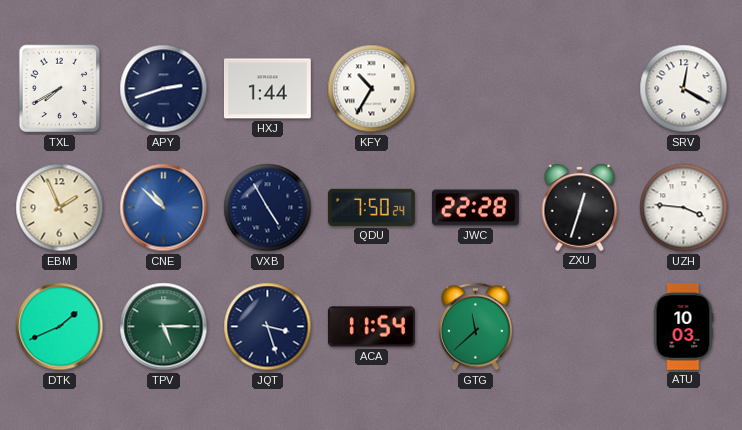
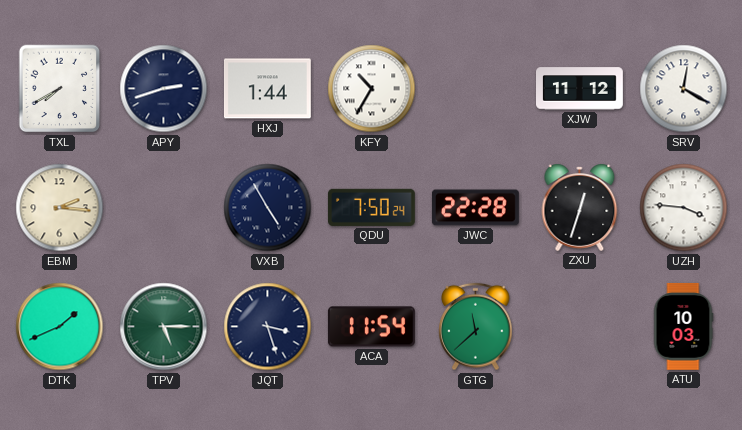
XJW: none -> 11:12 (580, 89)
EBM: 1:56 -> 2:16 (60, 208)
CNE: 10:52 -> none (164, 208)
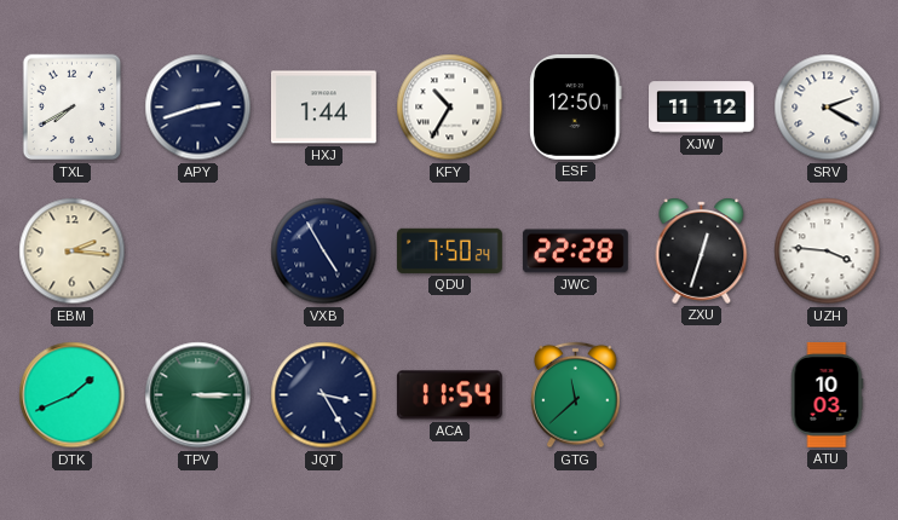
ESF: none -> 12:50 (576, 106)
SRV: 12:20 -> 2:20 (828, 108)
TPV: 5:15 -> 3:15 (198, 395)
JQT: 3:27 -> 3:25 (324, 395)
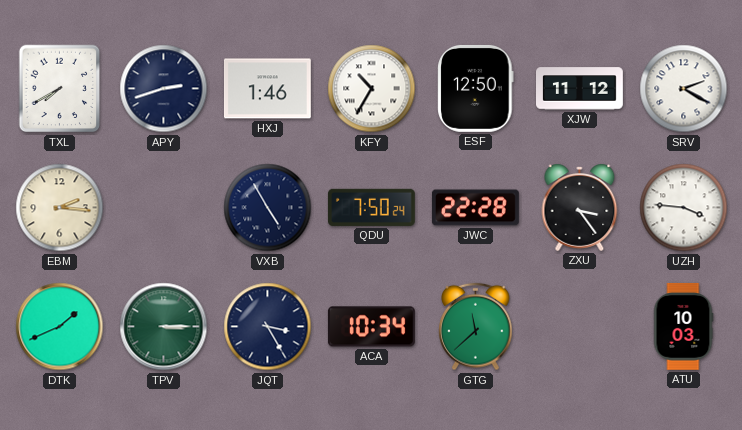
HXJ: 1:44 -> 1:46 (267, 89)
ZXU: 12:33 -> 3:24 (580, 207)
ACA: 11:54 -> 10:34 (371, 327)
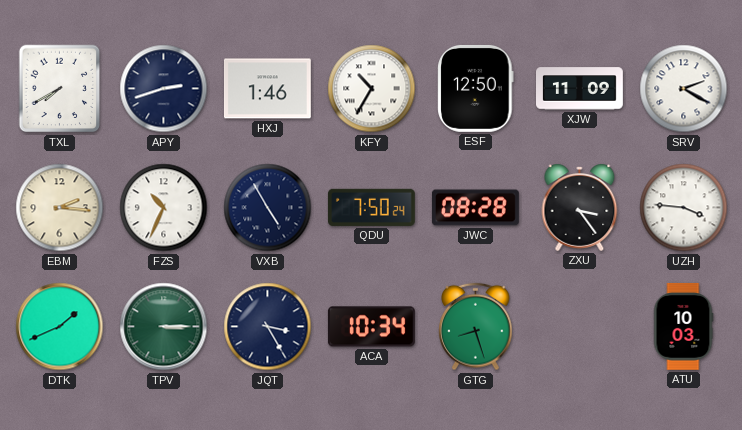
XJW: 11:12 -> 11:09 (580, 89)
FZS: none -> 10:34 (164, 208)
JWC: 22:28 -> 08:28 (475, 208)
GTG: 11:38 -> 8:27 (476, 327)
